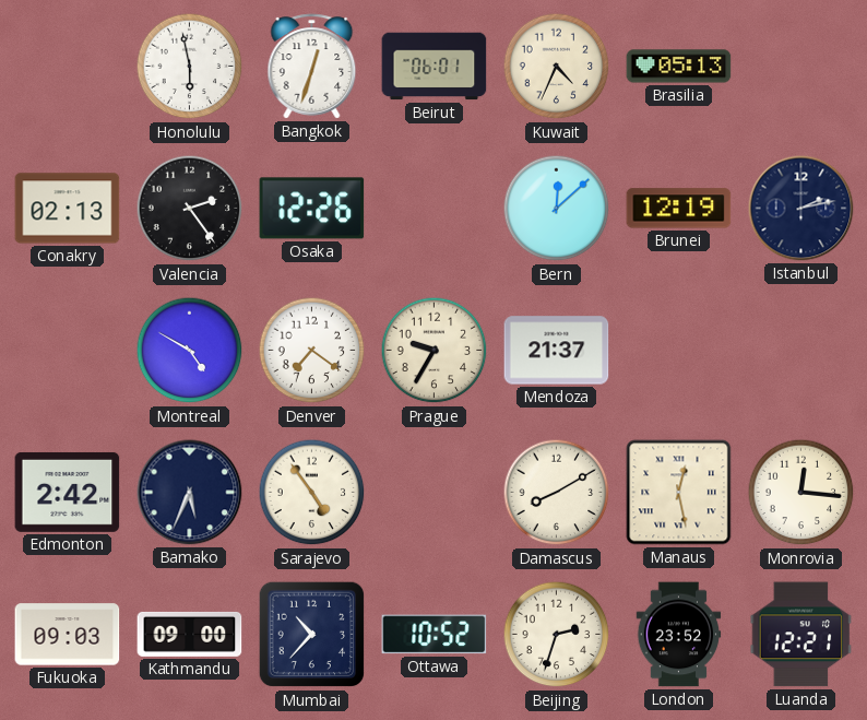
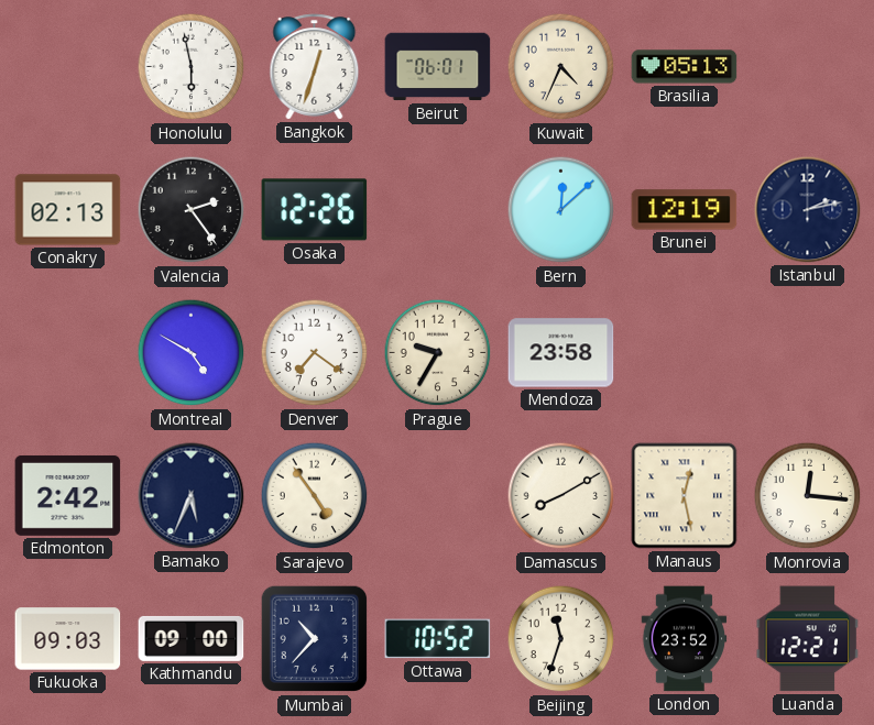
Mendoza: 21:37 -> 23:58 (561, 353)
Beijing: 2:33 -> 11:33 (561, 639)
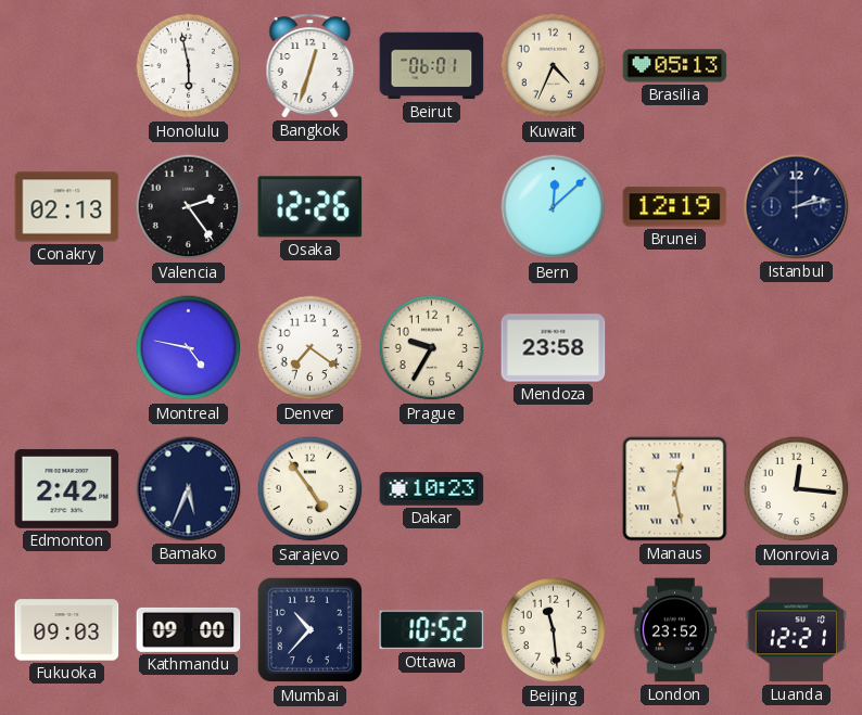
Montreal: 4:50 -> 4:47 (189, 348)
Dakar: none -> 10:23 (432, 489)
Damascus: 8:10 -> none (561, 496)
Beijing: 11:33 -> 11:29 (554, 630)
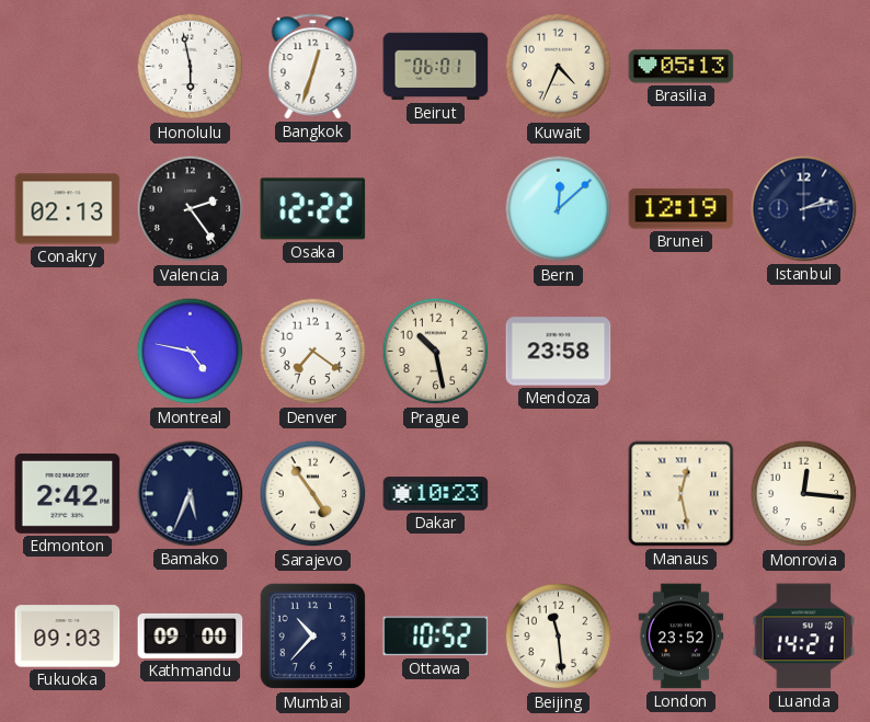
Osaka: 12:26 -> 12:22 (313, 209)
Prague: 9:35 -> 10:28 (436, 352)
Luanda: 12:21 -> 14:21 (804, 637)
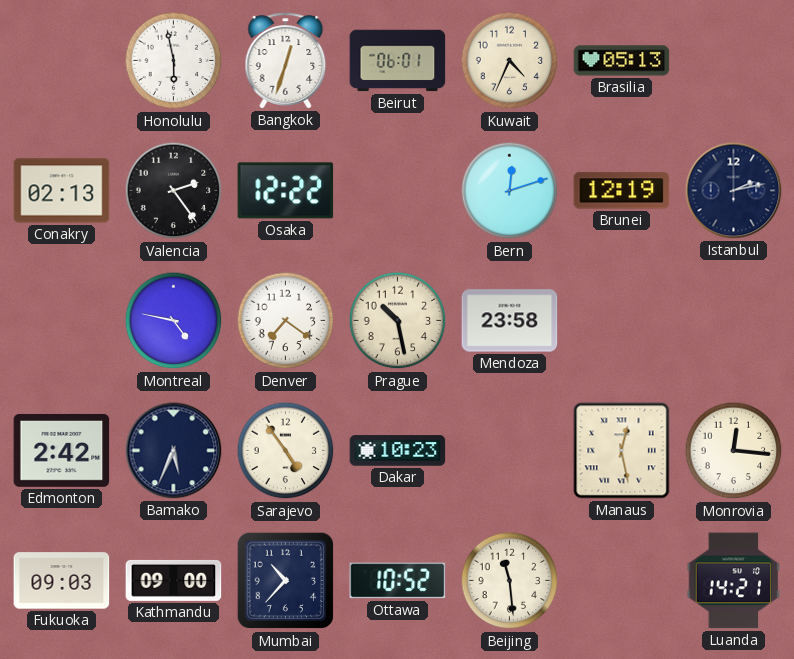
Bern: 12:08 -> 12:12 (510, 191)
London: 23:52 -> none (682, 637)
